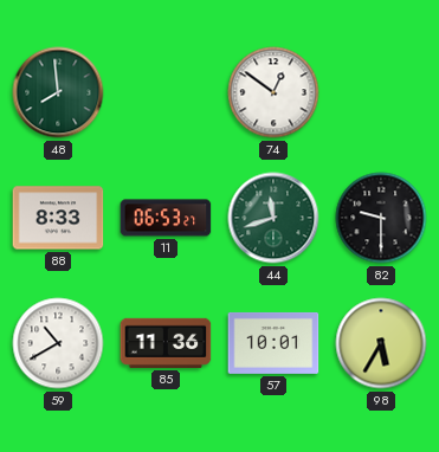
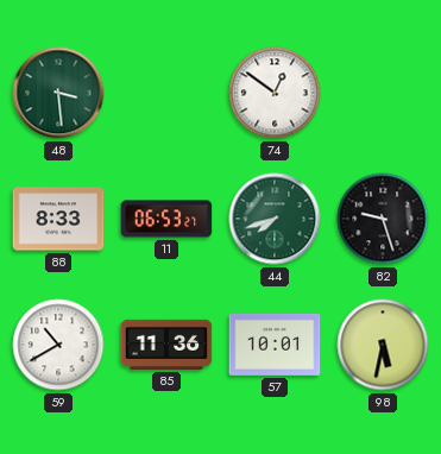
48: 7:59 -> 3:29 (58, 93)
44: 11:42 -> 7:42 (275, 219)
82: 9:30 -> 9:27 (383, 219)
98: 5:35 -> 5:32 (383, 345)
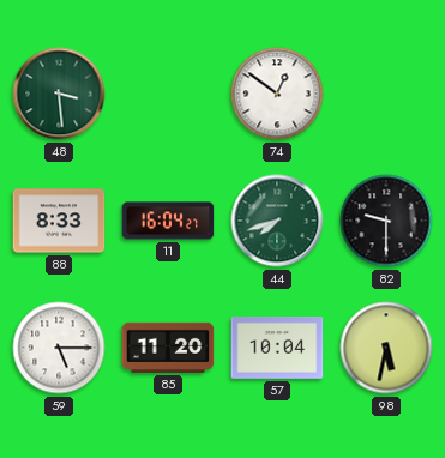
11: 06:53 -> 16:04 (168, 221)
82: 9:27 -> 9:30 (386, 221)
59: 10:40 -> 5:15 (59, 348)
85: 11:36 -> 11:20 (168, 348)
57: 10:01 -> 10:04 (277, 348)
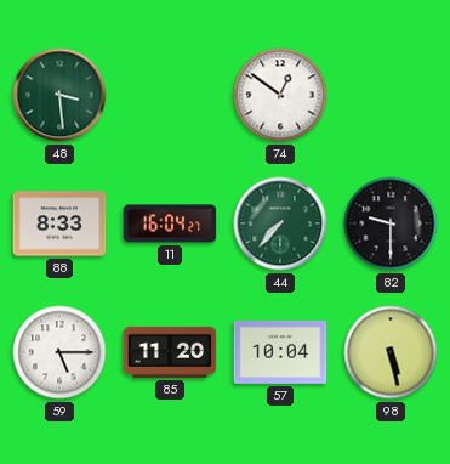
44: 7:42 -> 7:37 (280, 223)
98: 5:32 -> 5:28 (391, 352)
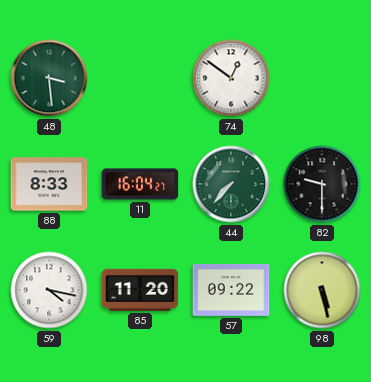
59: 5:15 -> 4:17 (49, 290)
57: 10:04 -> 09:22 (231, 290)
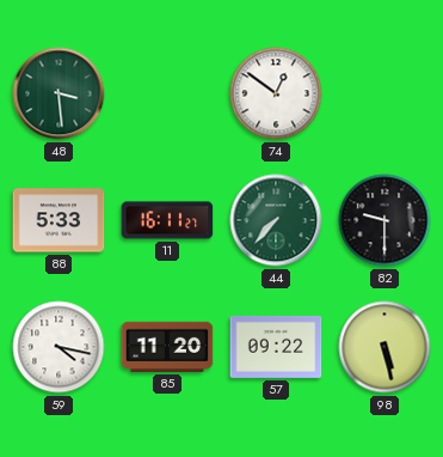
88: 8:33 -> 5:33 (59, 220)
11: 16:04 -> 16:11 (167, 220)
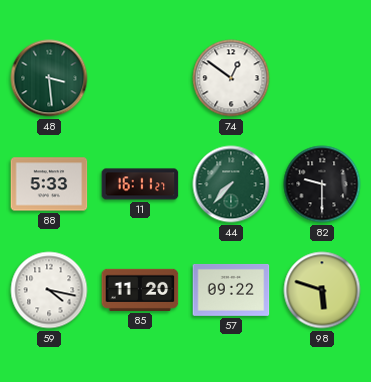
98: 5:28 -> 5:48 (322, 290)
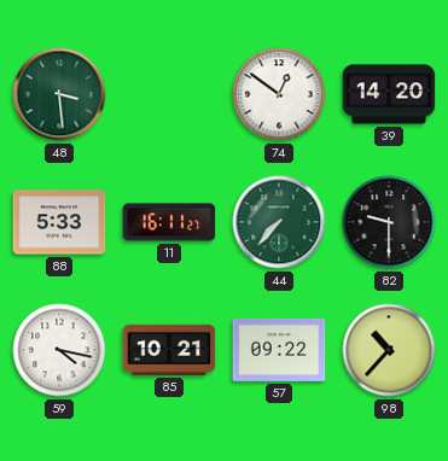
39: none -> 14:20 (389, 94)
85: 11:20 -> 10:21 (169, 350)
98: 5:48 -> 10:37 (389, 350)
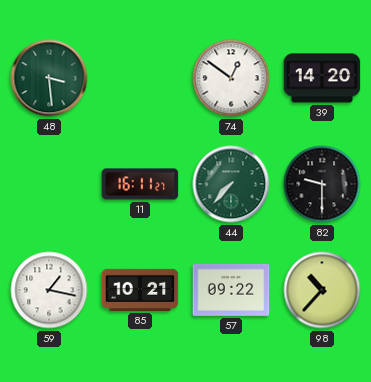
88: 5:33 -> none (59, 222)
59: 4:17 -> 1:17 (49, 290)
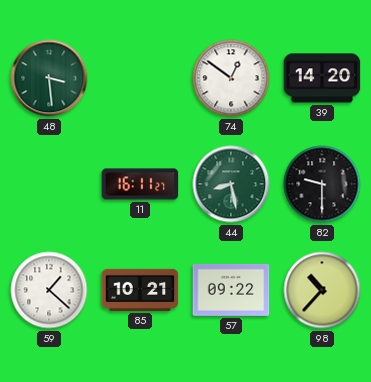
44: 7:37 -> 8:28 (231, 184)
59: 1:17 -> 1:22 (49, 290)
